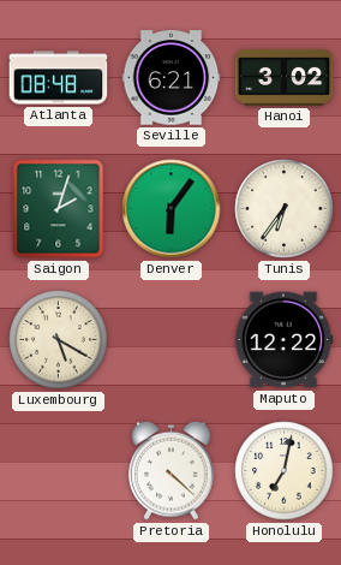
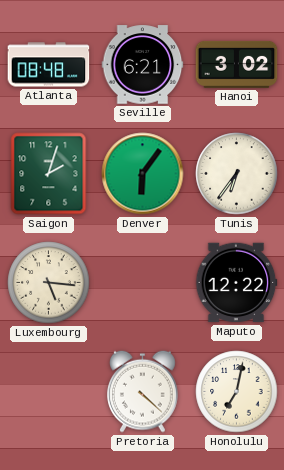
Luxembourg: 5:20 -> 5:16 (49, 283)
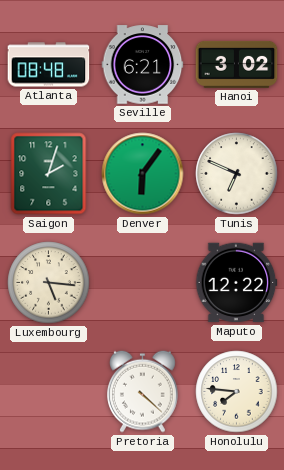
Tunis: 6:36 -> 6:49 (237, 174)
Honolulu: 7:02 -> 7:46 (237, 392)
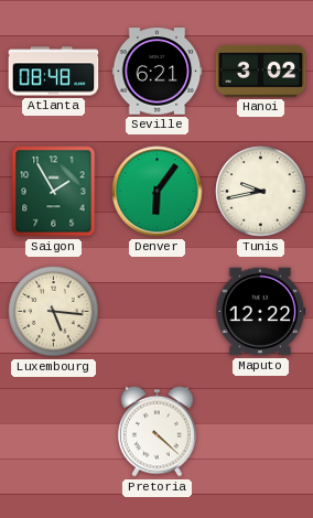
Saigon: 2:03 -> 1:55 (54, 192)
Tunis: 6:49 -> 9:43 (261, 192)
Honolulu: 7:46 -> none (237, 392)
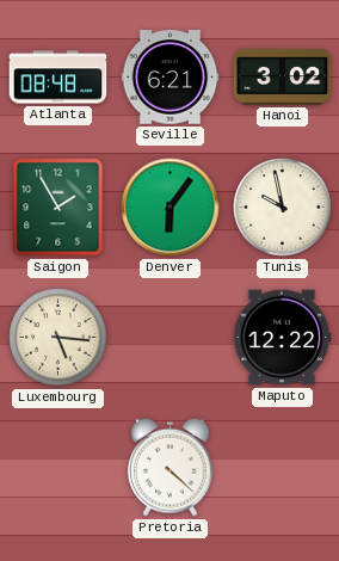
Tunis: 9:43 -> 9:58 (283, 208)
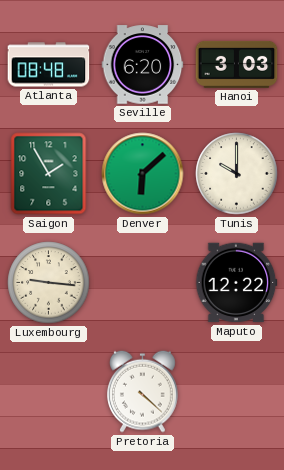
Seville: 6:21 -> 6:20 (143, 65)
Hanoi: 3:02 -> 3:03 (237, 64)
Denver: 6:06 -> 6:08 (143, 174)
Tunis: 9:58 -> 10:00 (237, 174)
Luxembourg: 5:16 -> 9:16 (49, 283)
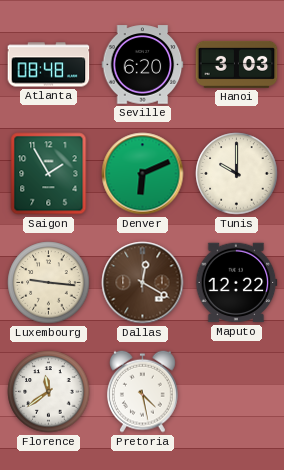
Denver: 6:08 -> 6:11 (143, 174)
Dallas: none -> 12:20 (143, 283)
Florence: none -> 11:39 (49, 392)
Pretoria: 4:22 -> 4:28 (143, 391)
